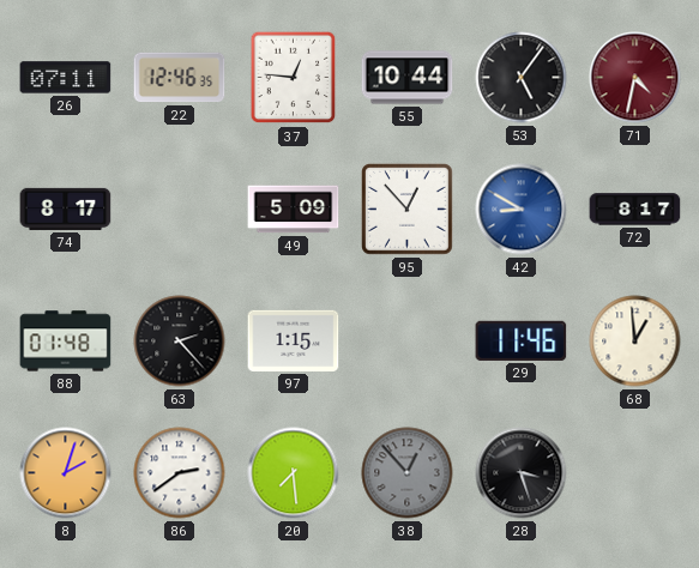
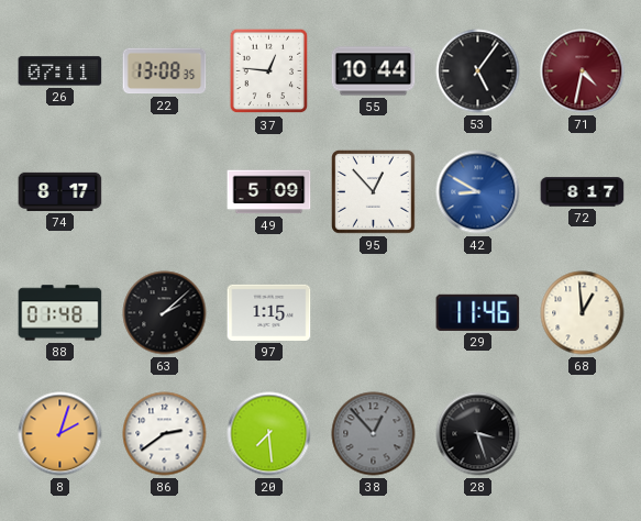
22: 12:46 -> 13:08 (165, 71)
63: 2:23 -> 2:08 (165, 313)
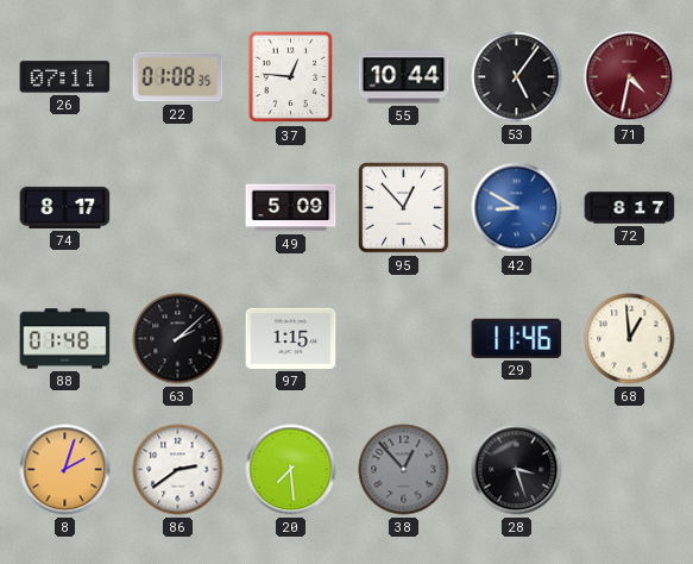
22: 13:08 -> 01:08 (178, 77)
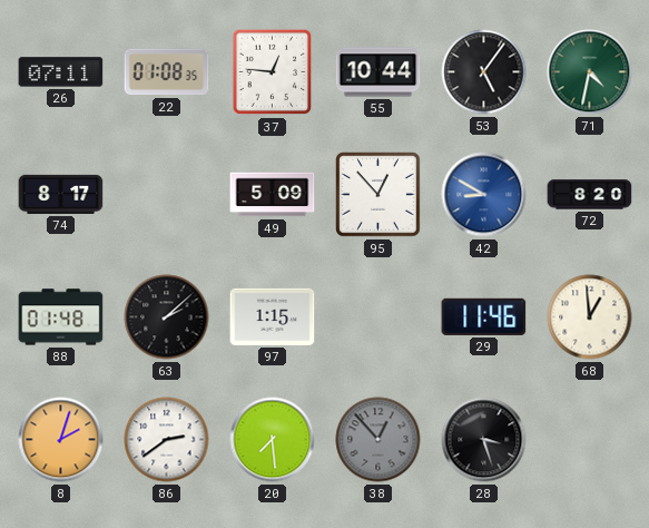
71 dial: burgundy -> green (590, 72)
72: 8:17 -> 8:20 (590, 195)
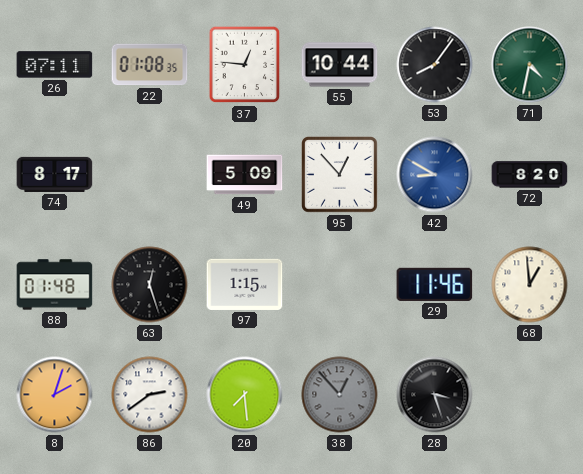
53: 5:06 -> 8:06 (435, 65)
63: 2:08 -> 12:27 (150, 285)
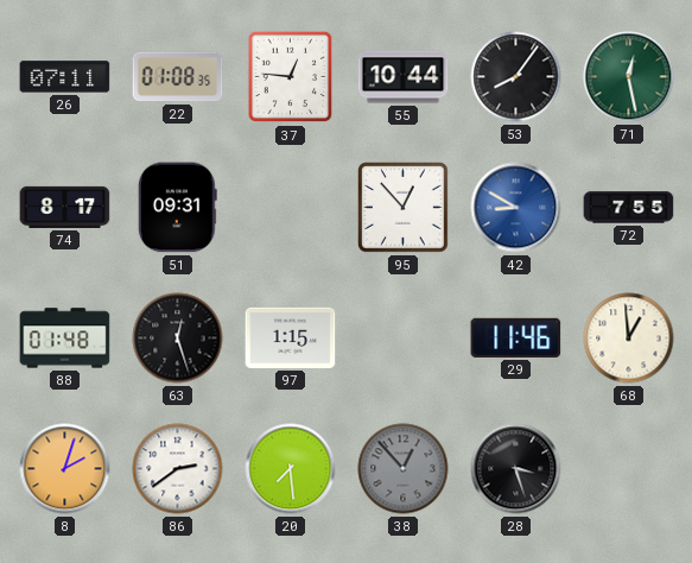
71: 4:32 -> 12:28 (629, 77)
51: none -> 09:31 (177, 208)
49: 5:09 -> none (245, 175)
72: 8:20 -> 7:55 (629, 208)
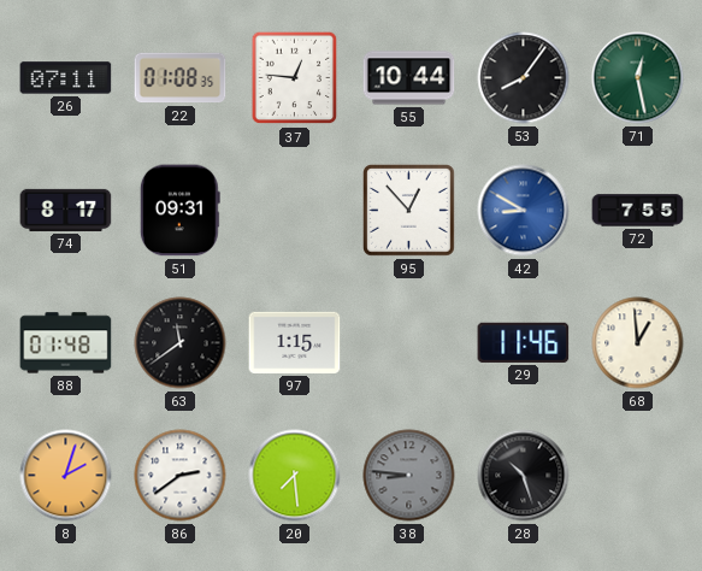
63: 12:27 -> 11:39 (181, 343)
38: 12:53 -> 8:46 (409, 476)
28: 3:27 -> 10:27 (524, 476)
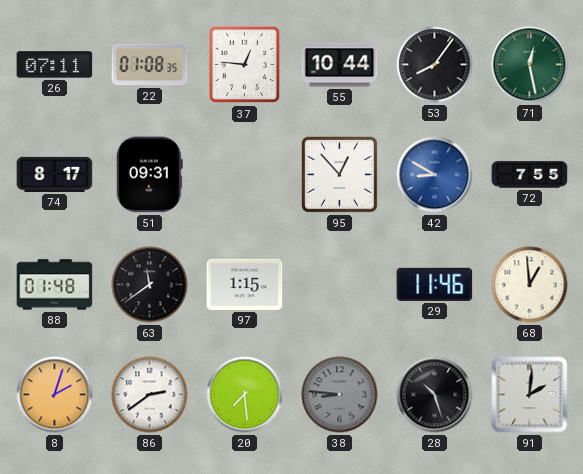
91: none -> 2:01 (530, 395)
